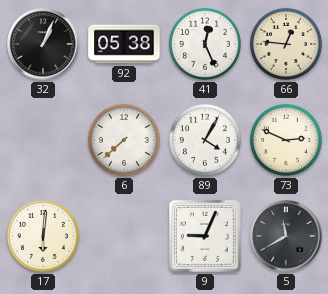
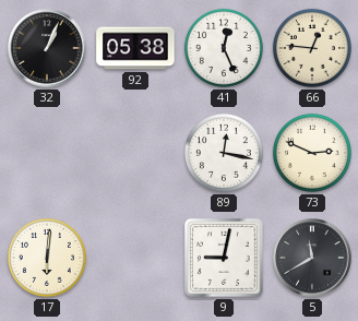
6: 7:38 -> none (124, 140)
89: 4:05 -> 12:17 (224, 153)
9: 9:04 -> 9:02 (224, 258)
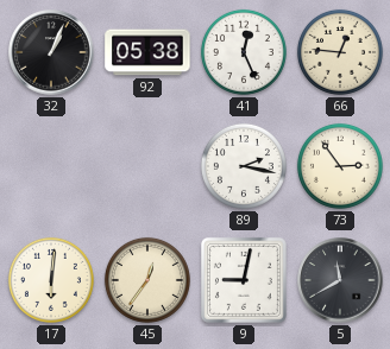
89: 12:17 -> 2:17 (244, 166)
73: 2:49 -> 2:54 (340, 166)
45: none -> 12:36 (147, 280)
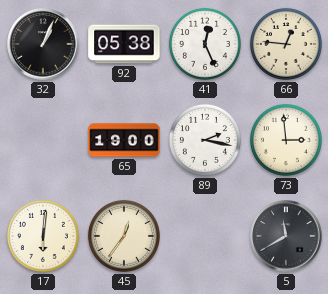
65: none -> 19:00 (124, 140)
73: 2:54 -> 2:59 (286, 140)
9: 9:02 -> none (244, 280)
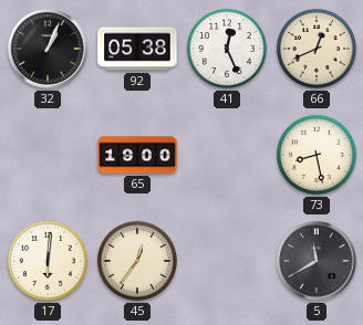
66: 12:46 -> 12:41 (317, 49)
89: 2:17 -> none (205, 140)
73: 2:59 -> 8:28 (317, 155)
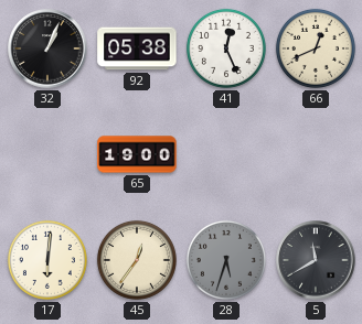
73: 8:28 -> none (317, 155)
28: none -> 5:33 (226, 260)
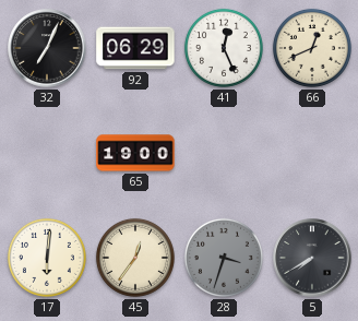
32: 1:04 -> 7:04 (47, 48)
92: 05:38 -> 06:29 (135, 48)
28: 5:33 -> 3:33 (224, 258)
5: 11:40 -> 7:40 (312, 258)
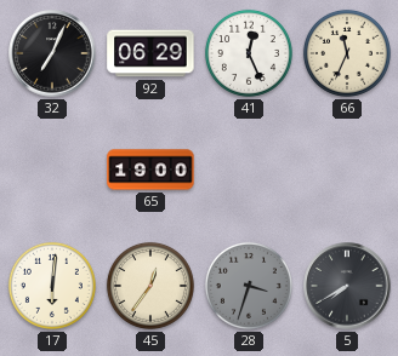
66: 12:41 -> 11:34 (347, 53)
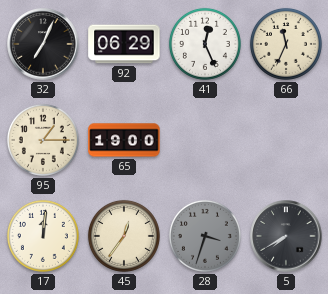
95: none -> 1:15 (43, 140)
17: 6:01 -> 12:01 (43, 236)
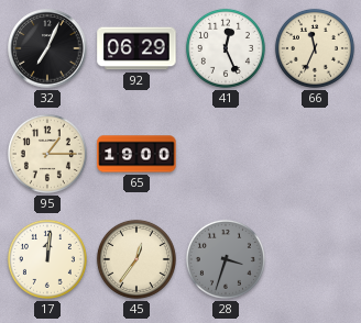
5: 7:40 -> none (286, 236)
